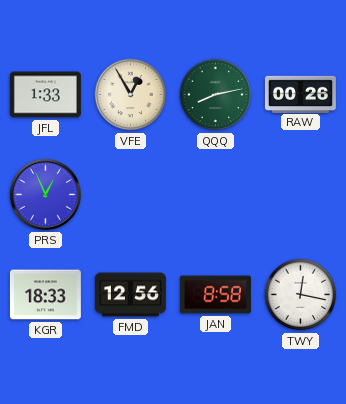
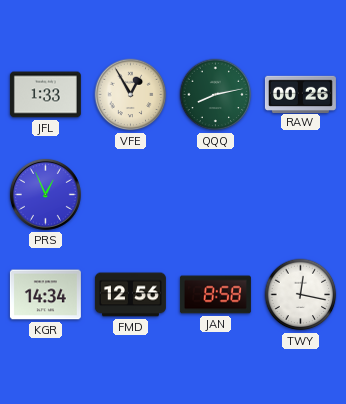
KGR: 18:33 -> 14:34 (45, 295)
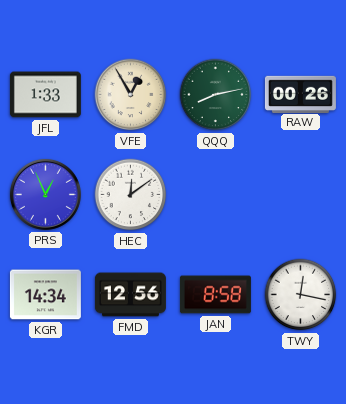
HEC: none -> 12:09 (131, 195)
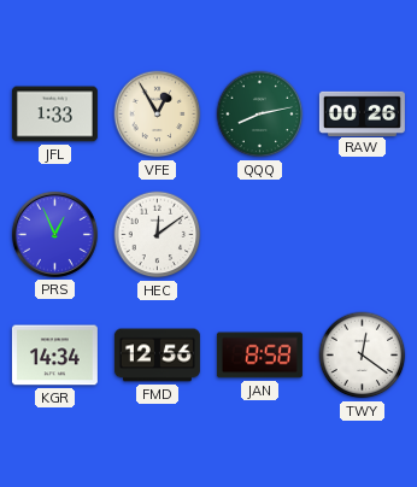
TWY: 12:17 -> 12:21 (363, 356)
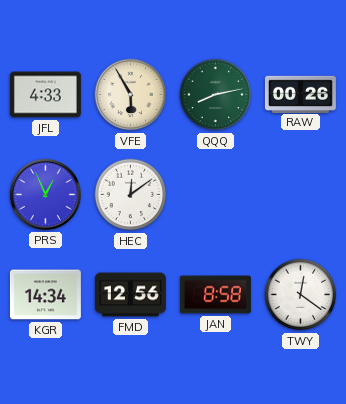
JFL: 1:33 -> 4:33 (45, 95)
VFE: 12:55 -> 5:55 (131, 95)
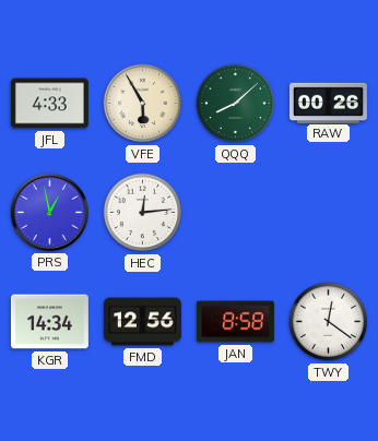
QQQ: 8:13 -> 8:08 (236, 104)
PRS: 12:56 -> 12:58 (49, 212)
HEC: 12:09 -> 12:14 (143, 213)
